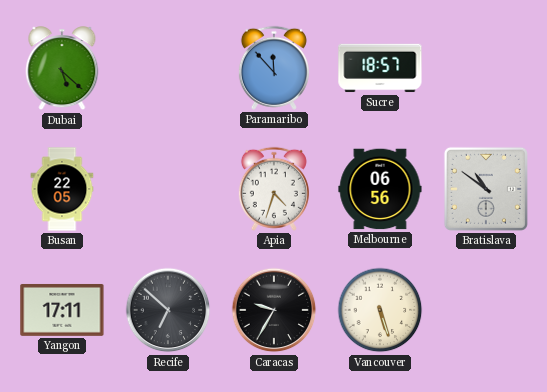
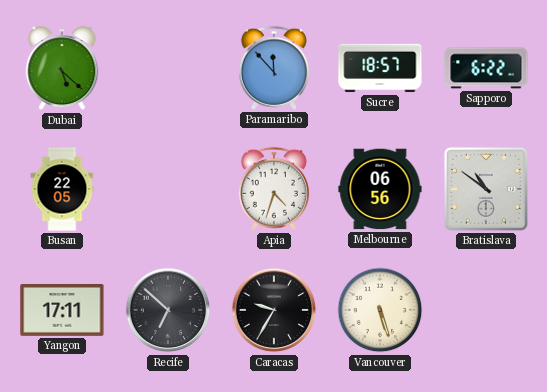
Sapporo: none -> 6:22 (486, 68)
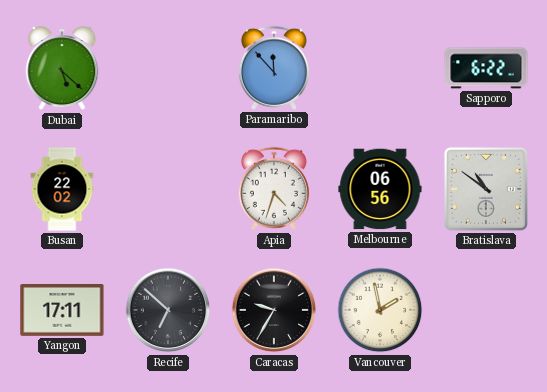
Sucre: 18:57 -> none (380, 68)
Busan: 22:05 -> 22:02 (62, 189)
Vancouver: 5:27 -> 1:58 (380, 310)
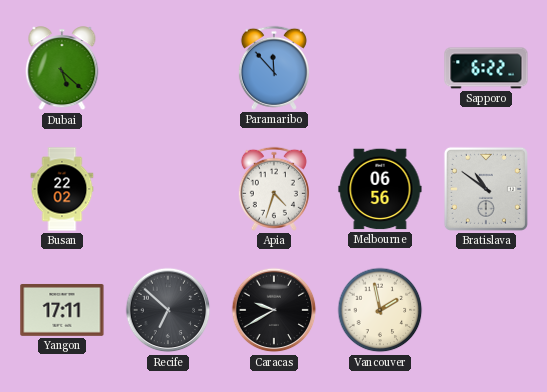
Caracas: 9:35 -> 9:40 (274, 310)
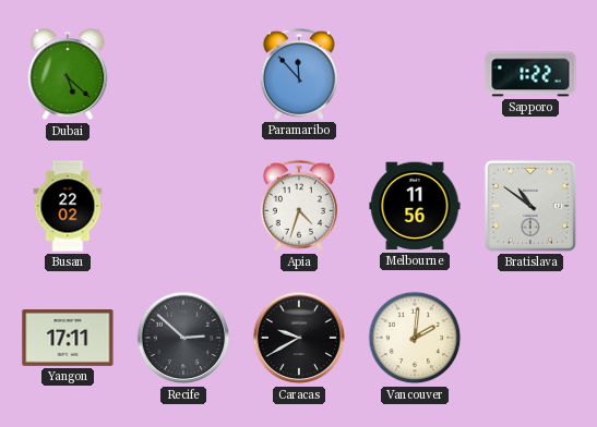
Sapporo: 6:22 -> 1:22 (530, 74)
Melbourne: 06:56 -> 11:56 (415, 206)
Recife: 6:52 -> 2:52 (183, 338)
Vancouver: 1:58 -> 2:01 (415, 338)
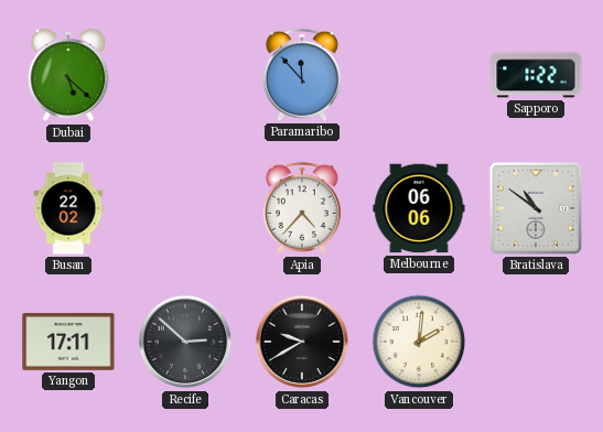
Apia: 4:33 -> 4:37 (302, 208)
Melbourne: 11:56 -> 06:06 (419, 208)
